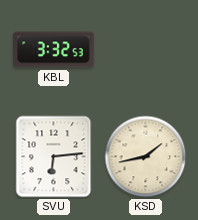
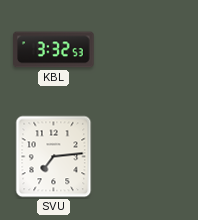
SVU: 6:14 -> 7:14 (54, 157)
KSD: 1:43 -> none (146, 157)
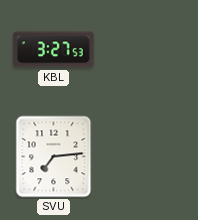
KBL: 3:32 -> 3:27 (54, 50)
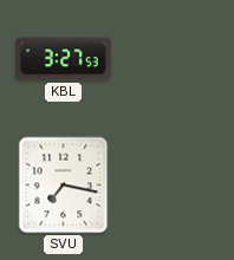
SVU: 7:14 -> 7:17 (64, 186)
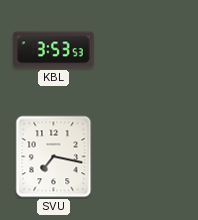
KBL: 3:27 -> 3:53 (54, 50)
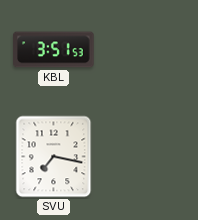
KBL: 3:53 -> 3:51 (54, 50)
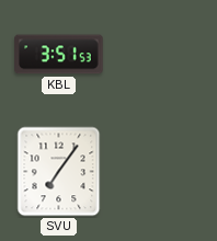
SVU: 7:17 -> 7:06 (59, 172)
